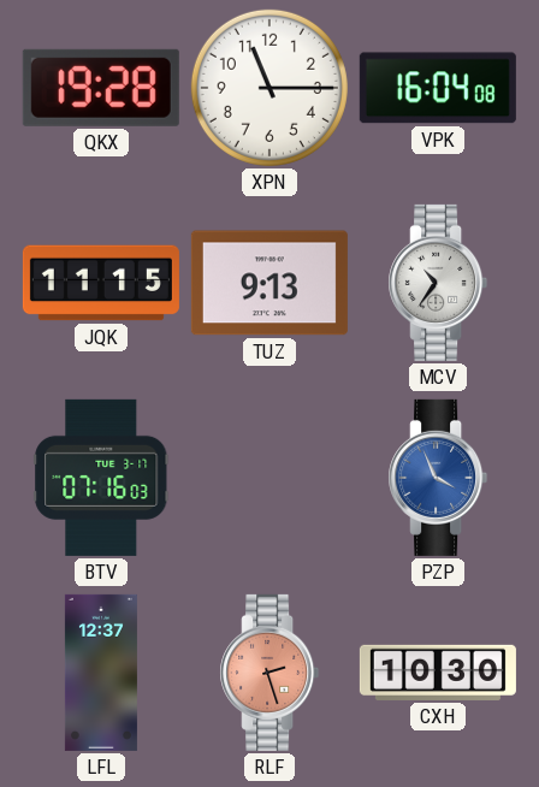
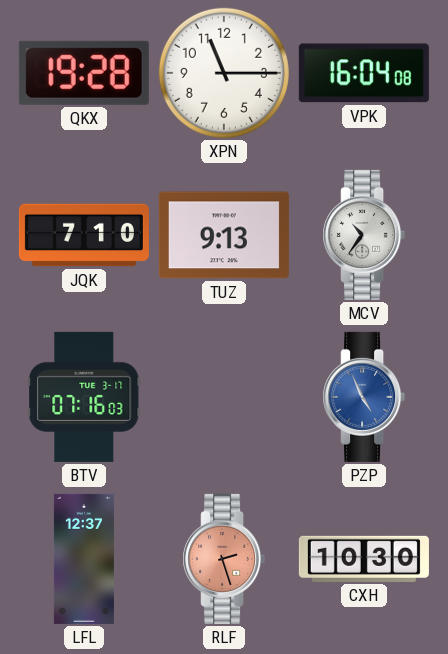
JQK: 11:15 -> 7:10 (84, 235)
PZP: 3:56 -> 4:56 (364, 397)
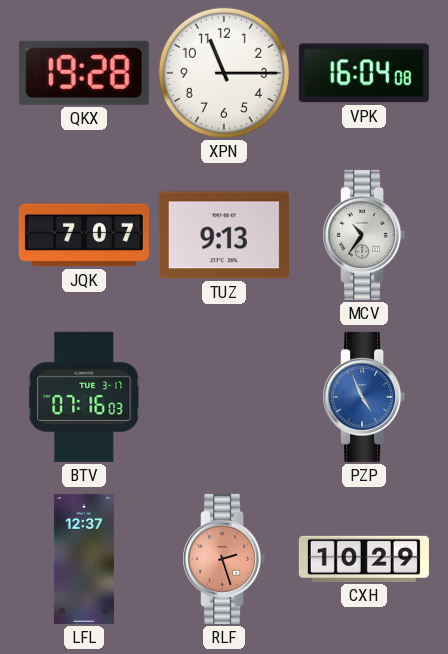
JQK: 7:10 -> 7:07 (84, 235)
CXH: 10:30 -> 10:29 (364, 559)
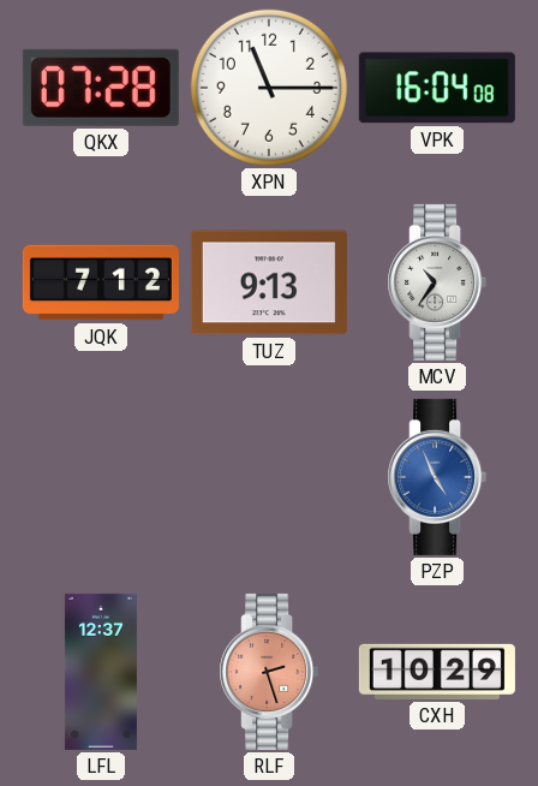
QKX: 19:28 -> 07:28 (101, 88)
JQK: 7:07 -> 7:12 (101, 282)
BTV: 07:16 -> none (84, 397)
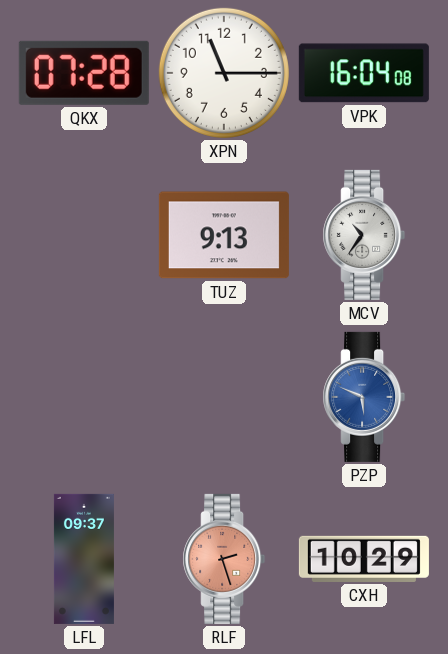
JQK: 7:12 -> none (101, 282)
PZP: 4:56 -> 5:49 (364, 397)
LFL: 12:37 -> 09:37 (84, 559)
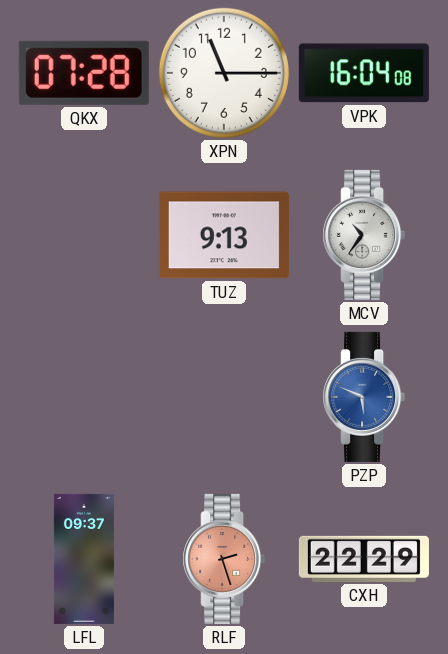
CXH: 10:29 -> 22:29 (364, 559)
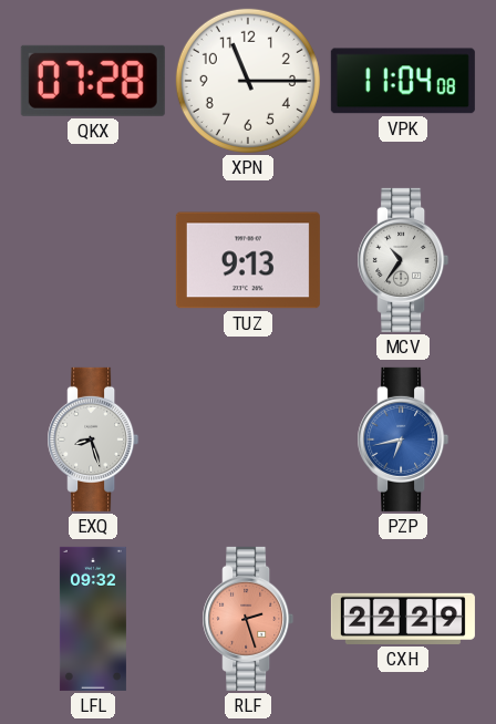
VPK: 16:04 -> 11:04 (403, 81)
EXQ: none -> 8:27 (93, 439)
PZP: 5:49 -> 6:43 (403, 439)
LFL: 09:37 -> 09:32 (93, 619)
